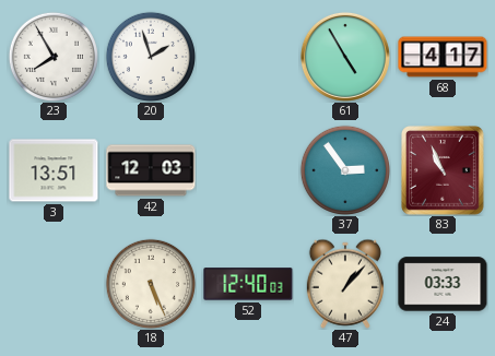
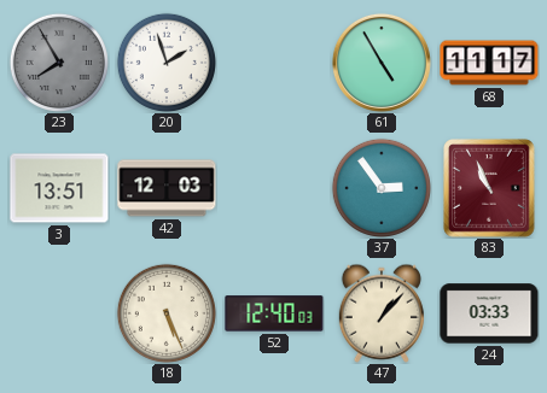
23 dial: white -> grey (59, 63)
68: 4:17 -> 11:17 (489, 63)
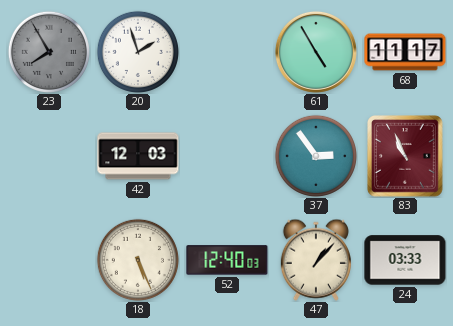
3: 13:51 -> none (59, 188)
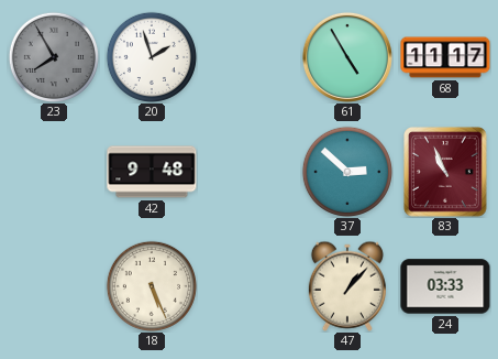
42: 12:03 -> 9:48 (152, 172)
37: 2:54 -> 2:52 (347, 172)
52: 12:40 -> none (227, 260)
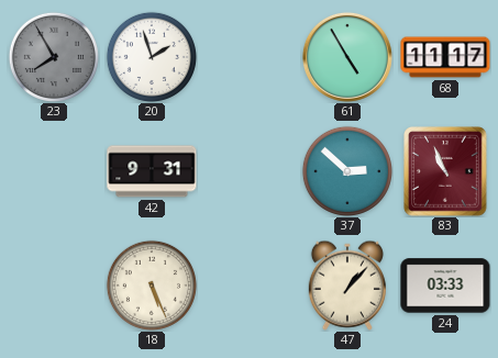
42: 9:48 -> 9:31 (152, 171)
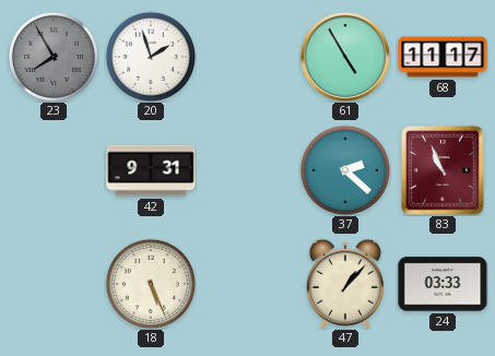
37: 2:52 -> 2:22 (345, 170)
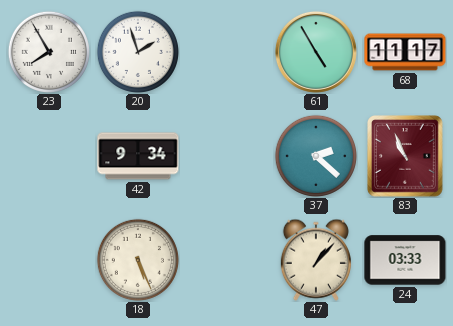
23 dial: grey -> white (49, 52)
42: 9:31 -> 9:34 (138, 156)
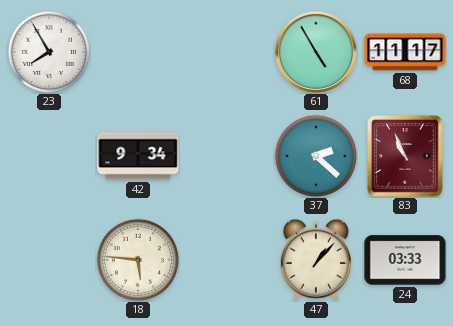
20: 1:57 -> none (138, 52)
18: 5:26 -> 5:46 (138, 260)
